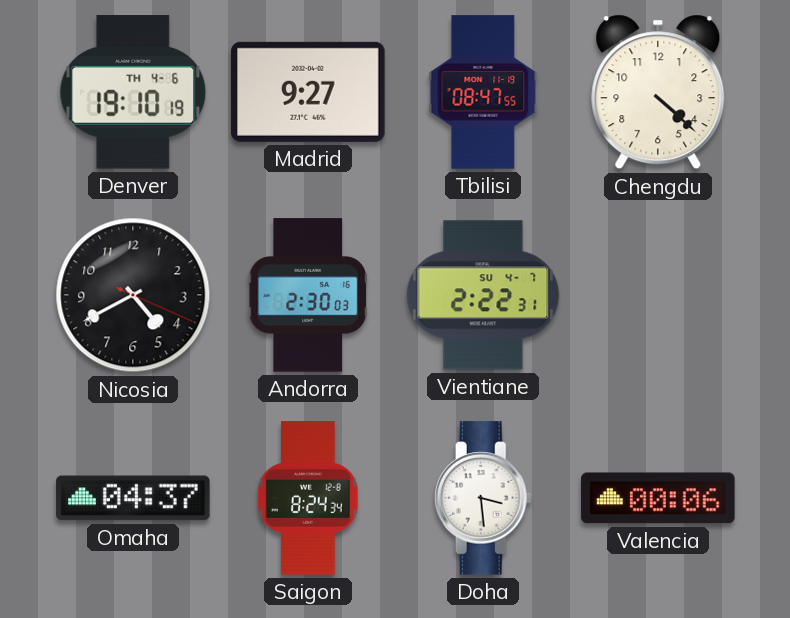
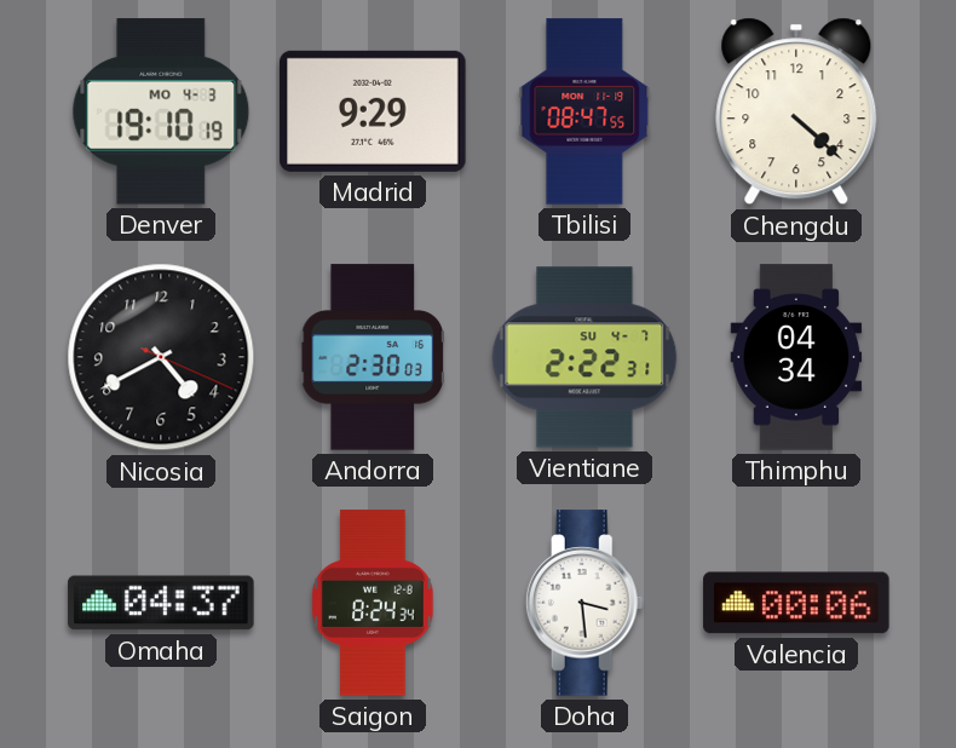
Denver date: TH 4-6 -> MO 4-3 (161, 111)
Madrid: 9:27 -> 9:29 (373, 111)
Thimphu: none -> 04:34 (796, 357)
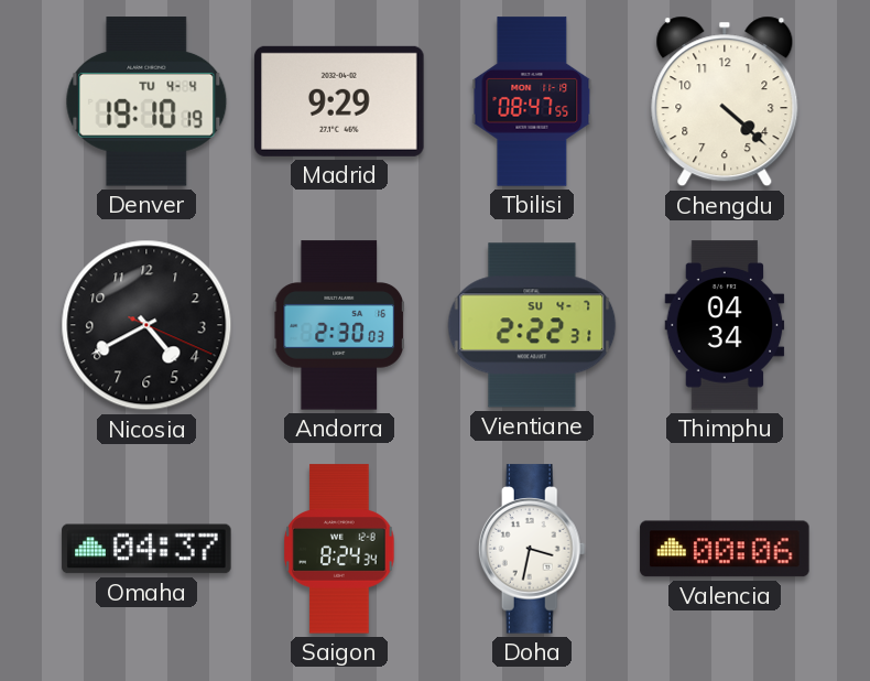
Denver date: MO 4-3 -> TU 4-4 (146, 101)
Doha: 3:29 -> 3:32 (532, 549)
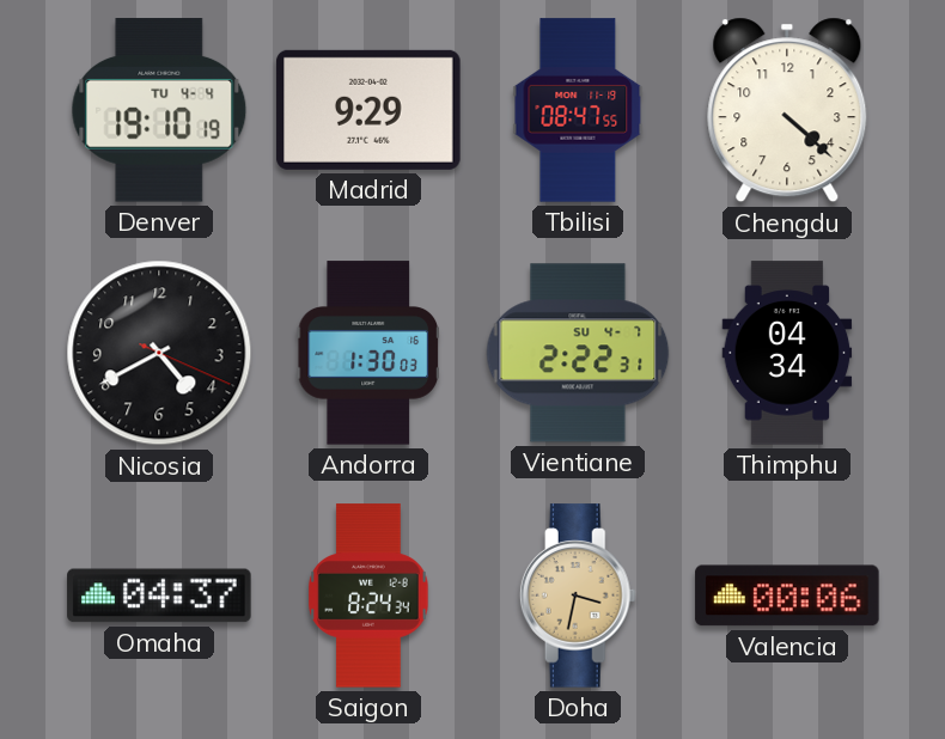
Andorra: 2:30 -> 1:30 (367, 353)
Doha dial: white -> champagne (578, 596)
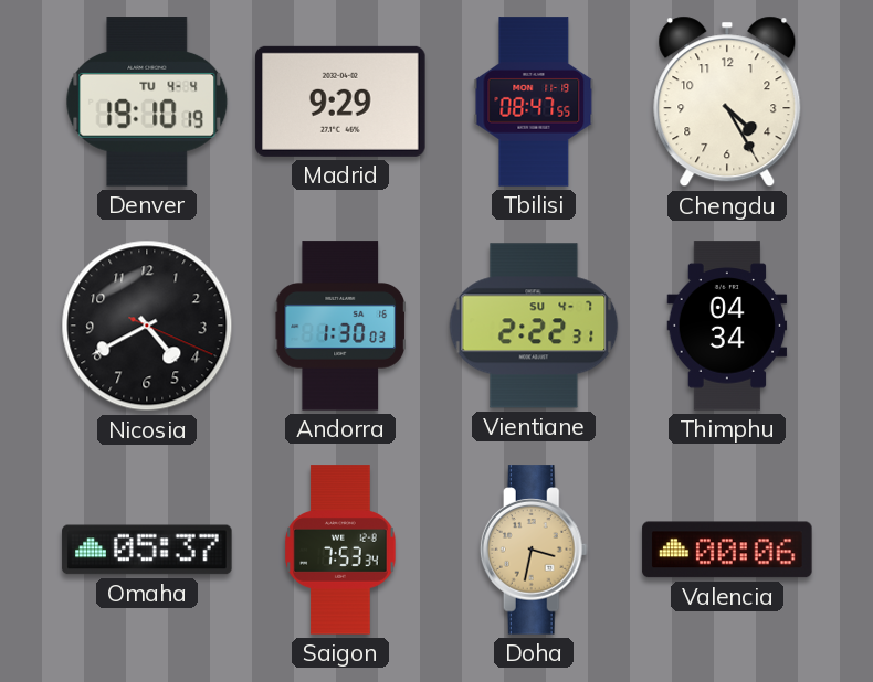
Chengdu: 4:22 -> 4:25 (727, 102)
Omaha: 04:37 -> 05:37 (147, 550)
Saigon: 8:24 -> 7:53 (340, 550)
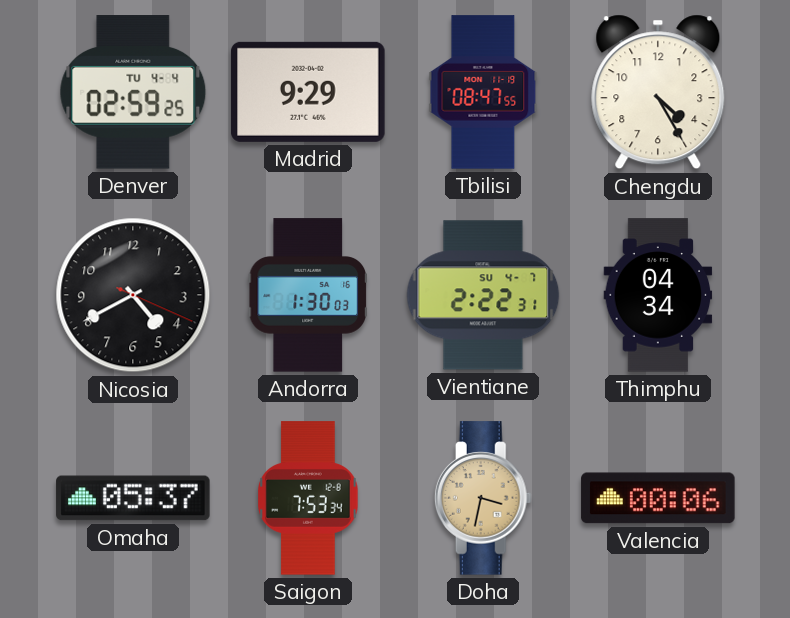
Denver: 19:10 -> 02:59 (133, 92)
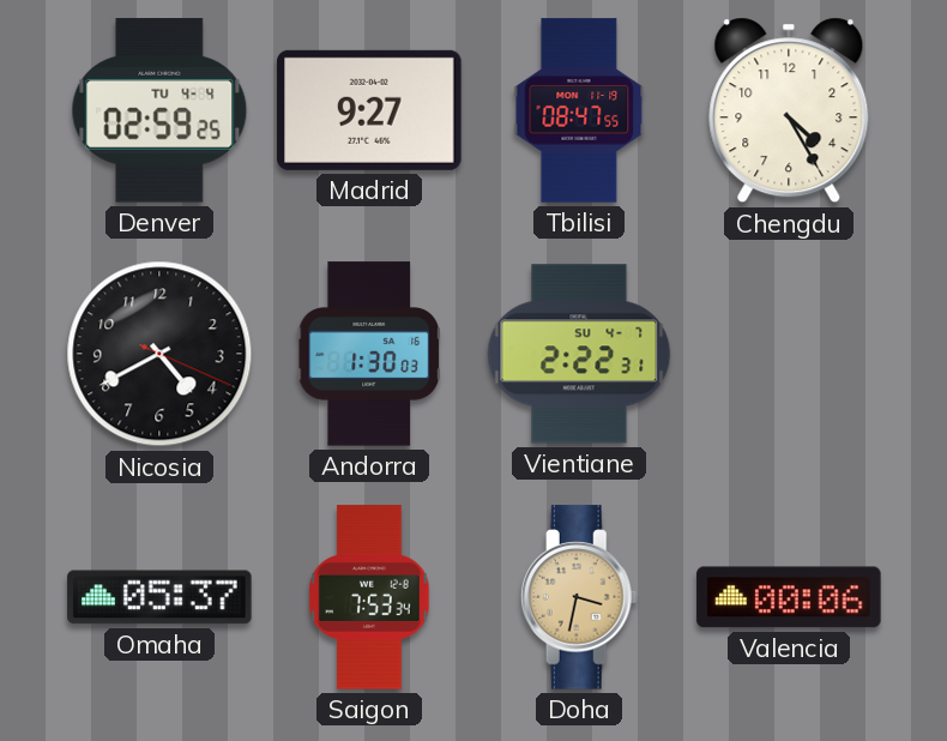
Madrid: 9:29 -> 9:27 (369, 110)
Thimphu: 04:34 -> none (658, 295)
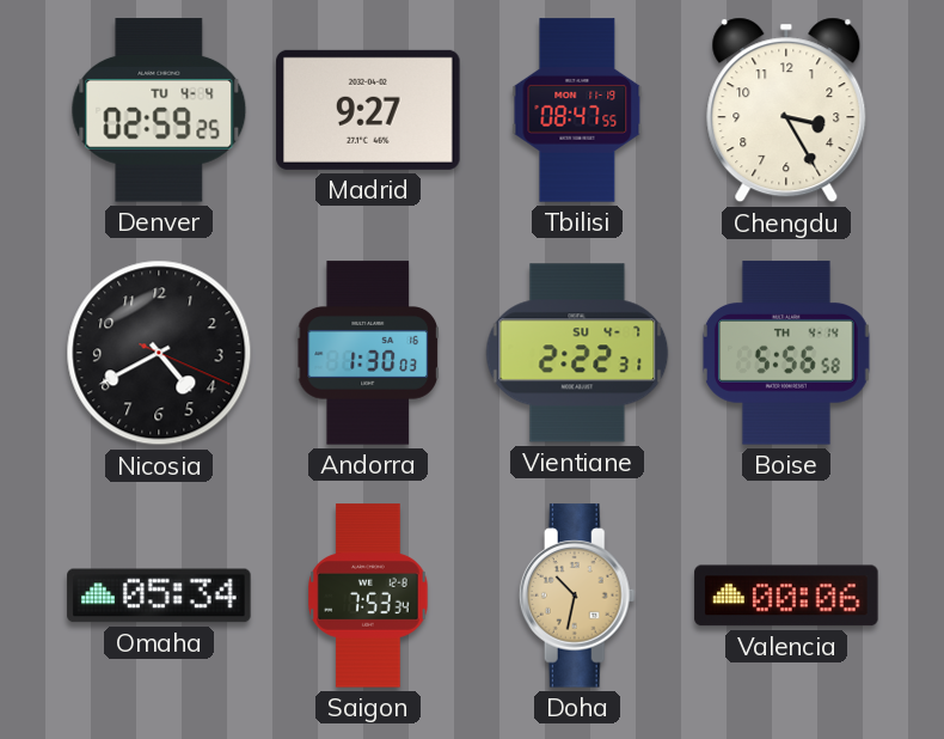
Chengdu: 4:25 -> 3:25 (786, 110)
Boise: none -> 5:56 (786, 353)
Omaha: 05:37 -> 05:34 (159, 596)
Doha: 3:32 -> 10:32 (577, 596)
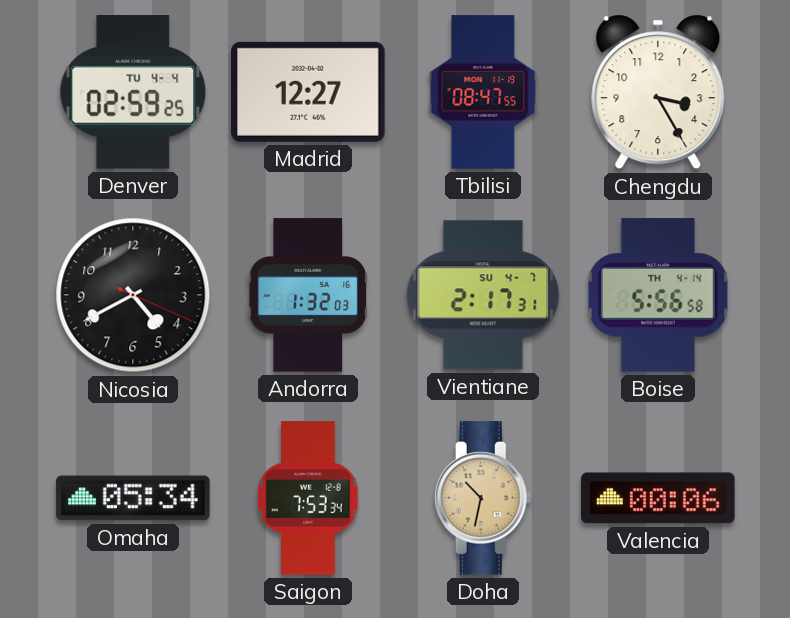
Madrid: 9:27 -> 12:27 (308, 92)
Andorra: 1:30 -> 1:32 (307, 295)
Vientiane: 2:22 -> 2:17 (483, 295)
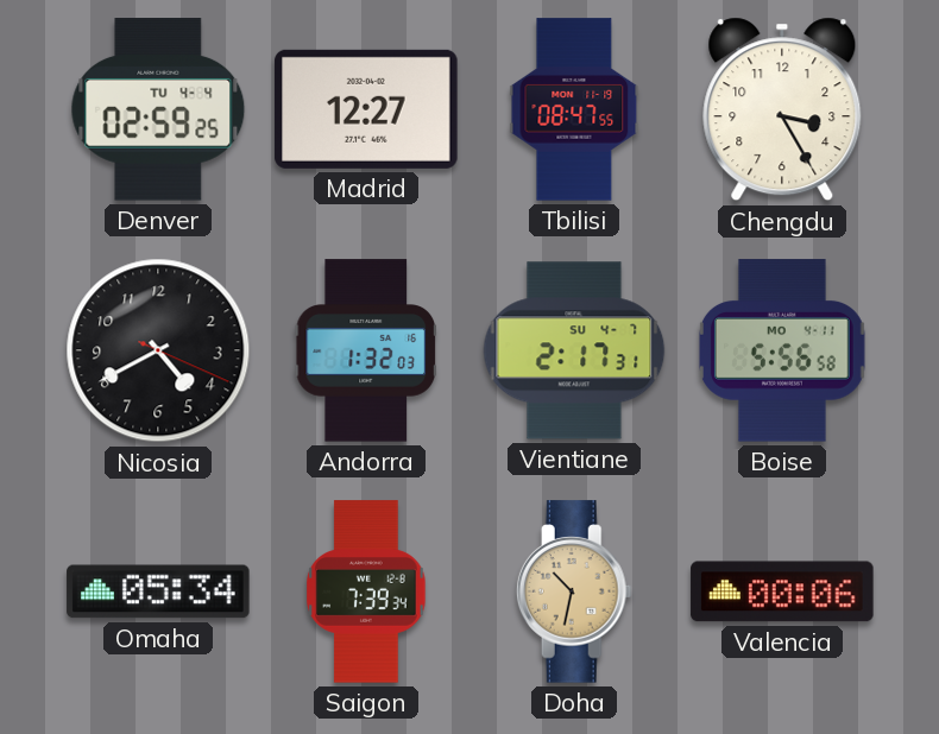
Boise date: TH 4-14 -> MO 4-11 (782, 350)
Saigon: 7:53 -> 7:39 (366, 591)
